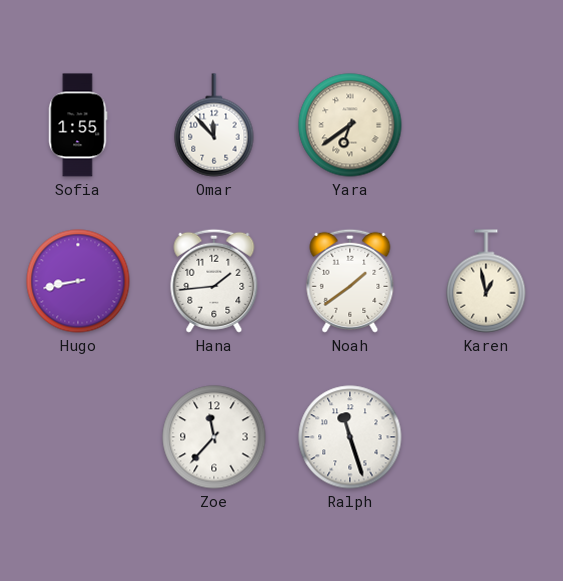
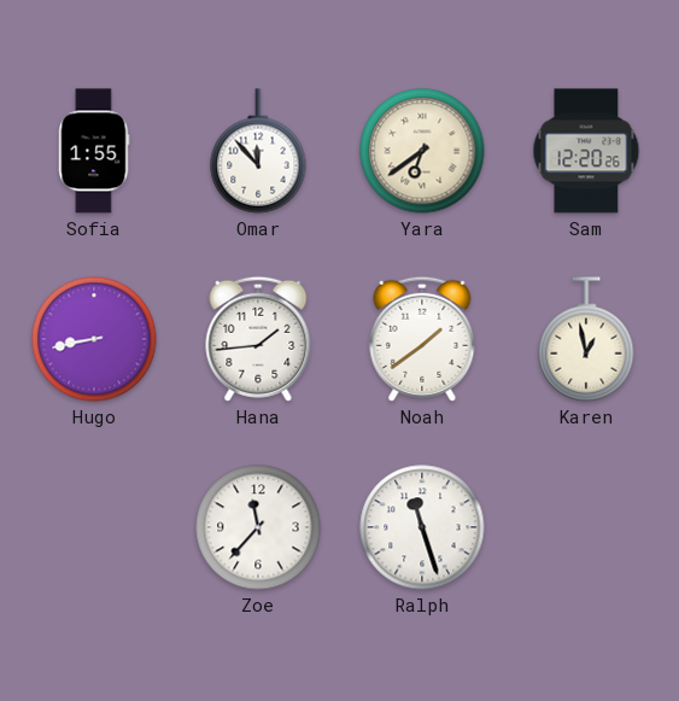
Sam: none -> 12:20 (586, 151)
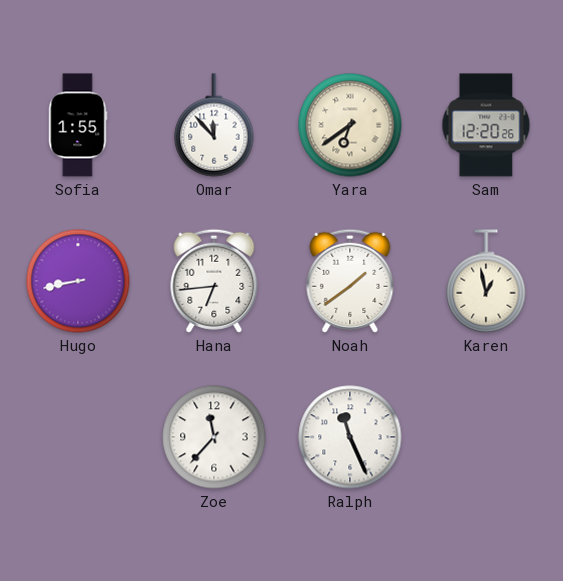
Hana: 1:44 -> 6:44 (214, 281)
Ralph: 11:27 -> 11:26 (350, 437)
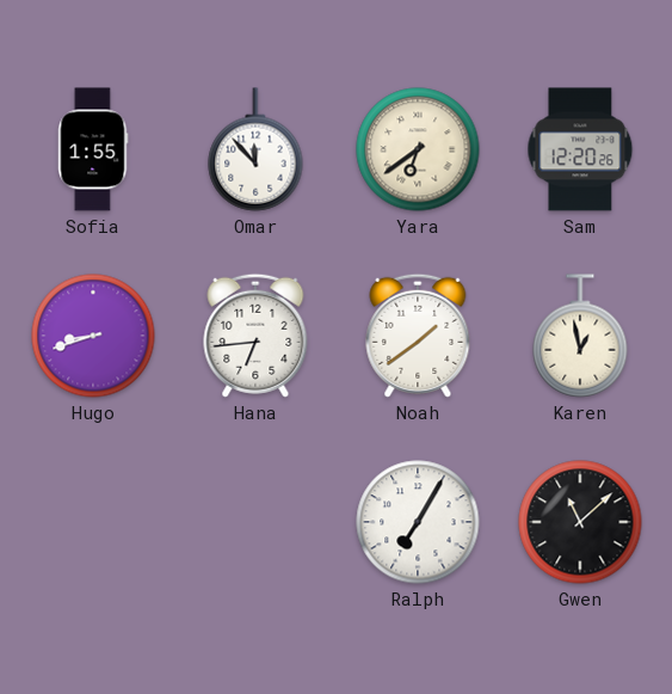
Hugo: 8:43 -> 8:42 (93, 336)
Zoe: 11:37 -> none (214, 437)
Ralph: 11:26 -> 7:05 (418, 522)
Gwen: none -> 11:08 (580, 522)
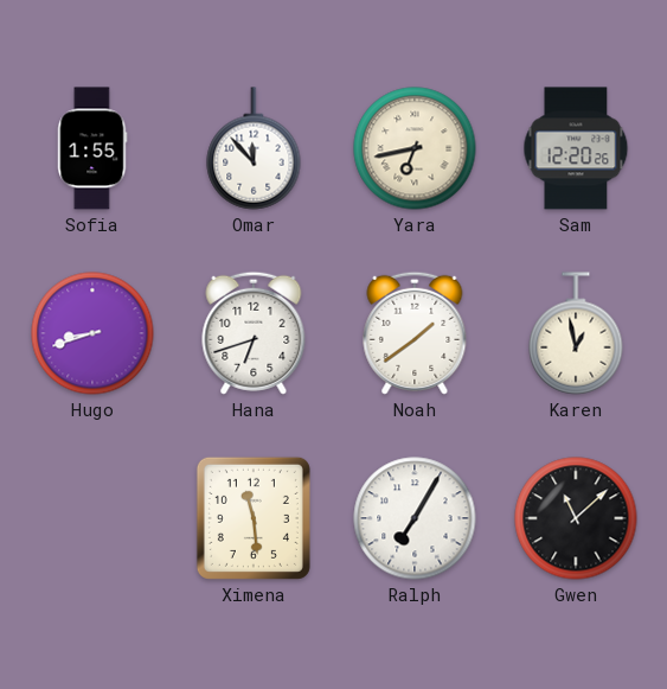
Yara: 6:39 -> 6:43 (415, 148)
Hana: 6:44 -> 6:42 (254, 333)
Ximena: none -> 11:29 (254, 518)
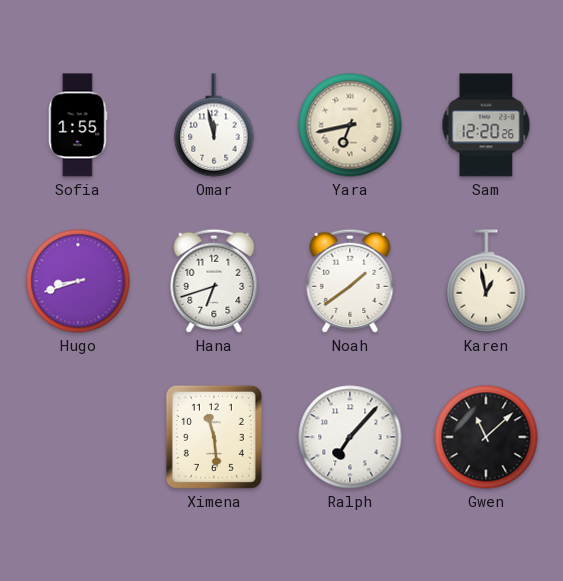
Omar: 11:53 -> 11:58 (214, 125)
Ralph: 7:05 -> 7:07 (350, 437)
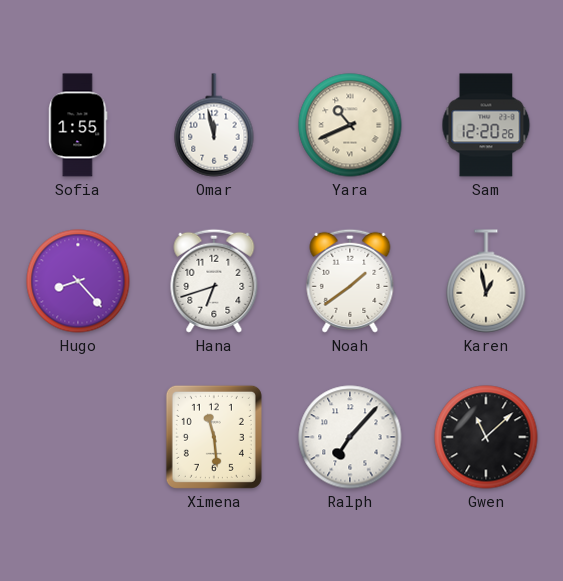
Yara: 6:43 -> 10:41 (350, 125)
Hugo: 8:42 -> 8:23 (78, 281)
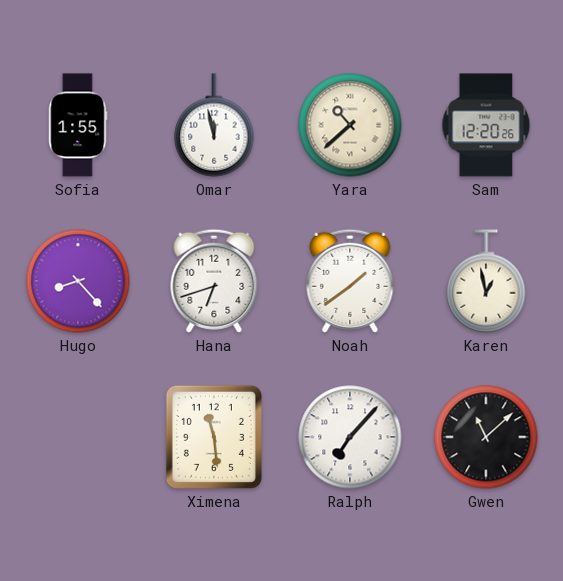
Yara: 10:41 -> 10:38 (350, 125)
